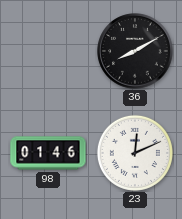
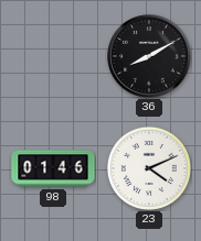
23: 12:11 -> 4:11 (149, 168)
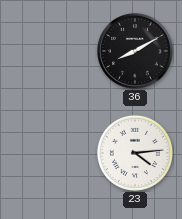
98: 01:46 -> none (53, 168)
23: 4:11 -> 4:14 (135, 153)
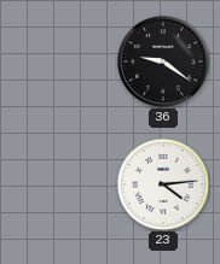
36: 8:10 -> 9:21 (163, 61)
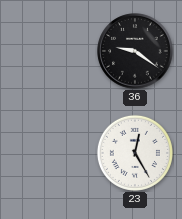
23: 4:14 -> 12:25 (135, 153)
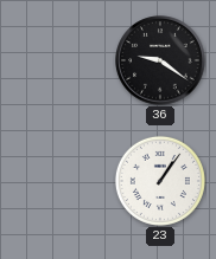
23: 12:25 -> 1:06 (160, 181)
